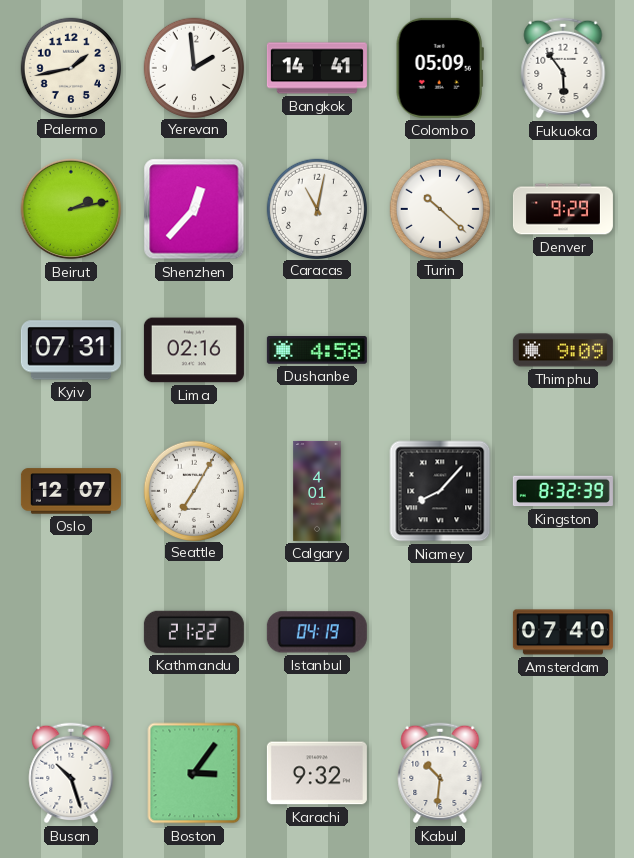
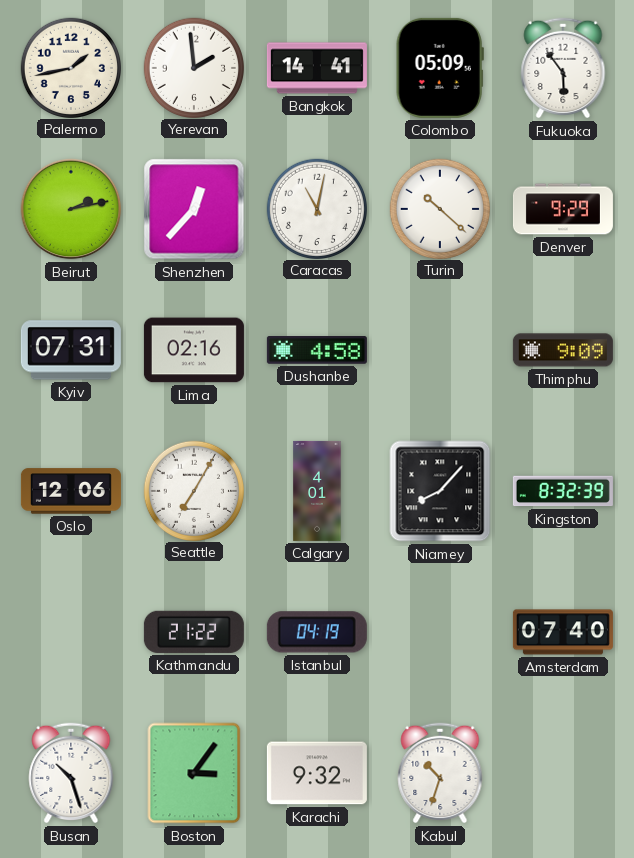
Oslo: 12:07 -> 12:06 (71, 491)
Kabul: 10:31 -> 10:33 (440, 773)
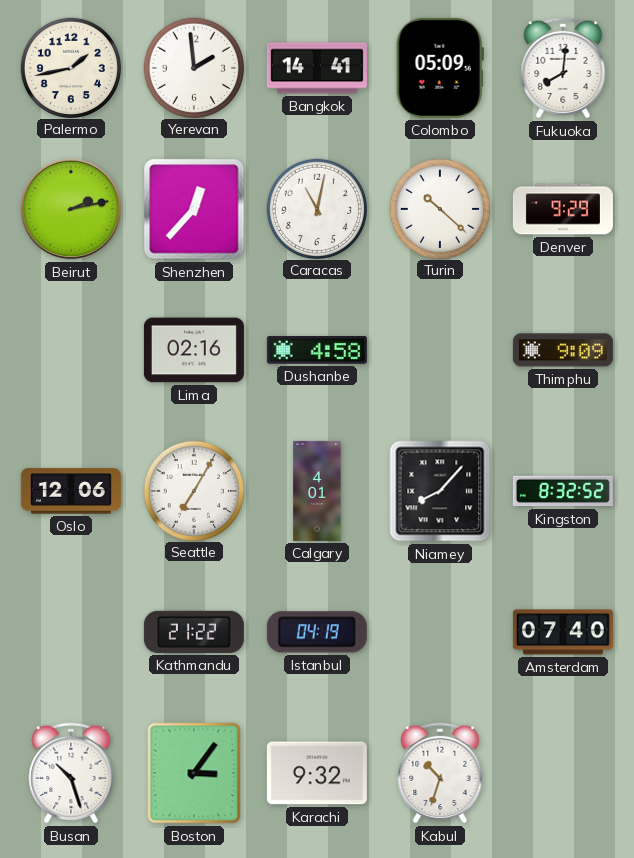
Fukuoka: 5:54 -> 8:01 (563, 68)
Kyiv: 07:31 -> none (71, 350)
Kingston: 8:32:39 -> 8:32:52 (563, 491)
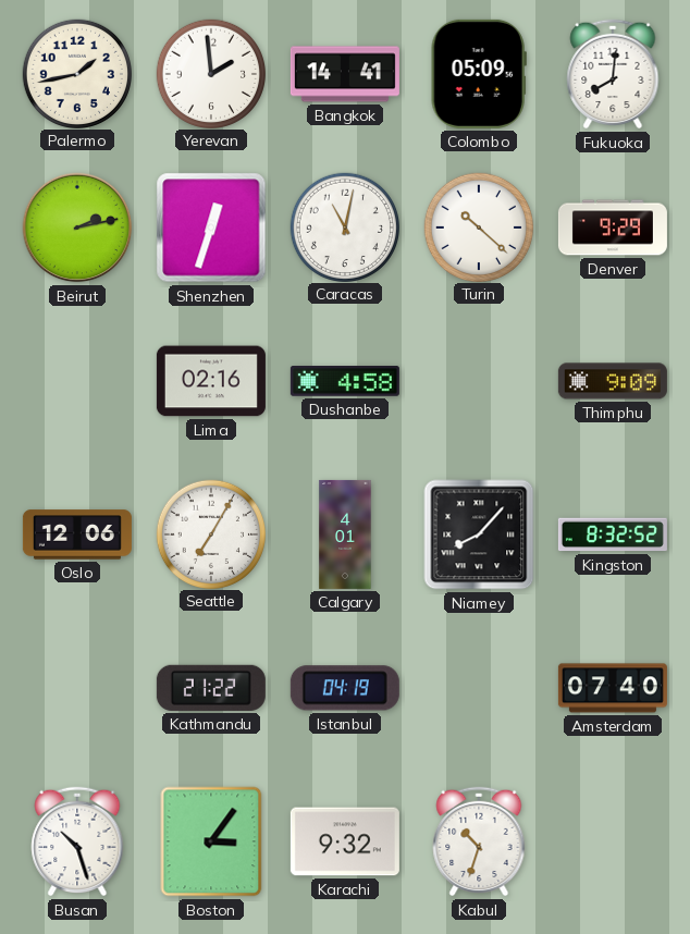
Shenzhen: 12:37 -> 12:33 (211, 228)
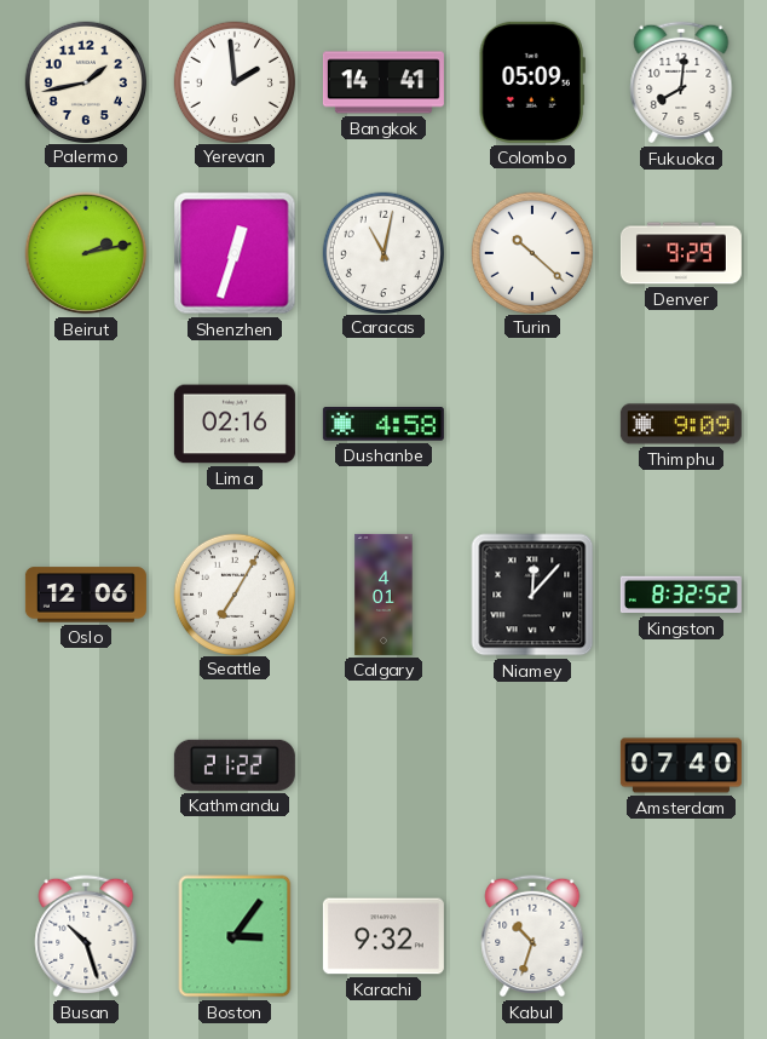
Niamey: 8:07 -> 12:07 (532, 595)
Istanbul: 04:19 -> none (345, 688)
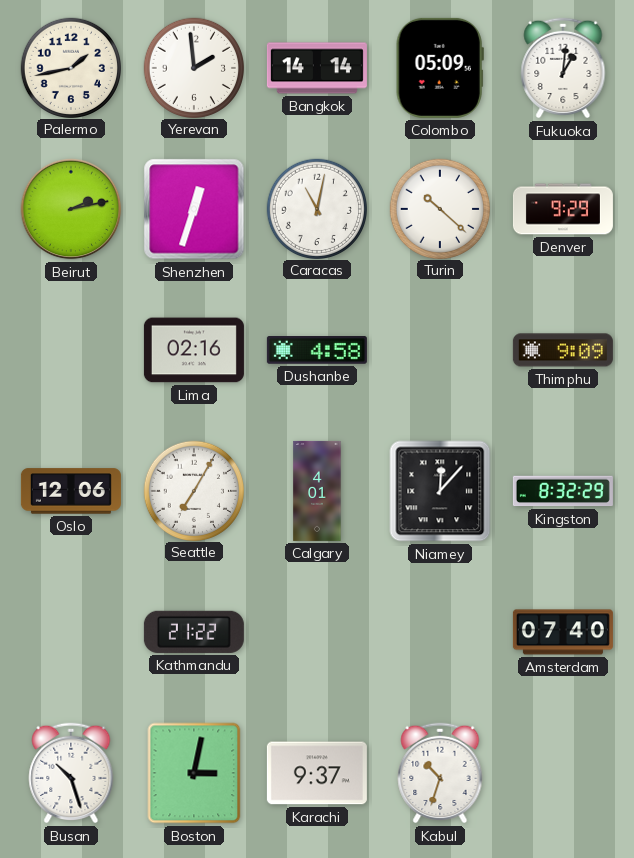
Bangkok: 14:41 -> 14:14 (317, 68)
Fukuoka: 8:01 -> 1:01 (563, 68)
Kingston: 8:32:52 -> 8:32:29 (563, 491)
Boston: 3:06 -> 3:02 (194, 773)
Karachi: 9:32 -> 9:37 (317, 773)
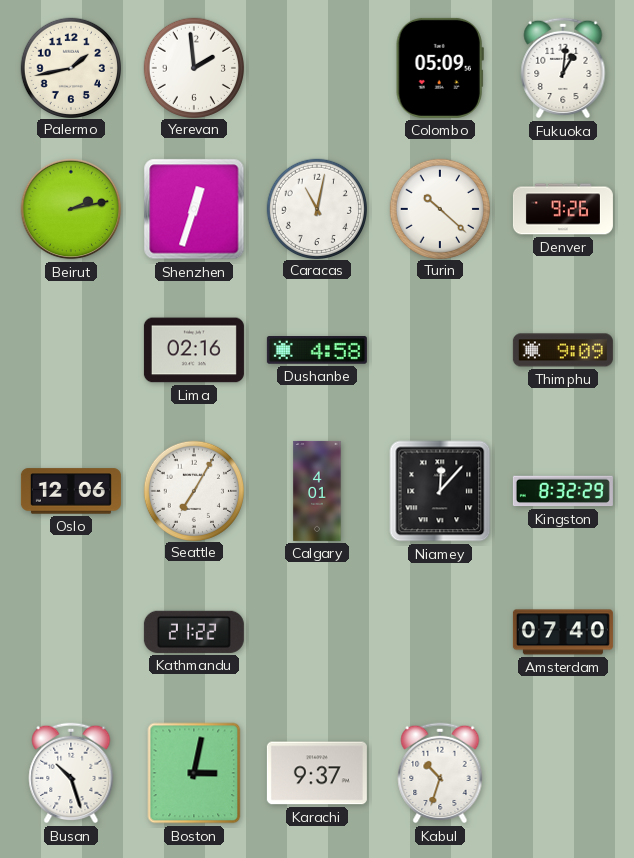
Bangkok: 14:14 -> none (317, 68)
Denver: 9:29 -> 9:26 (563, 209)
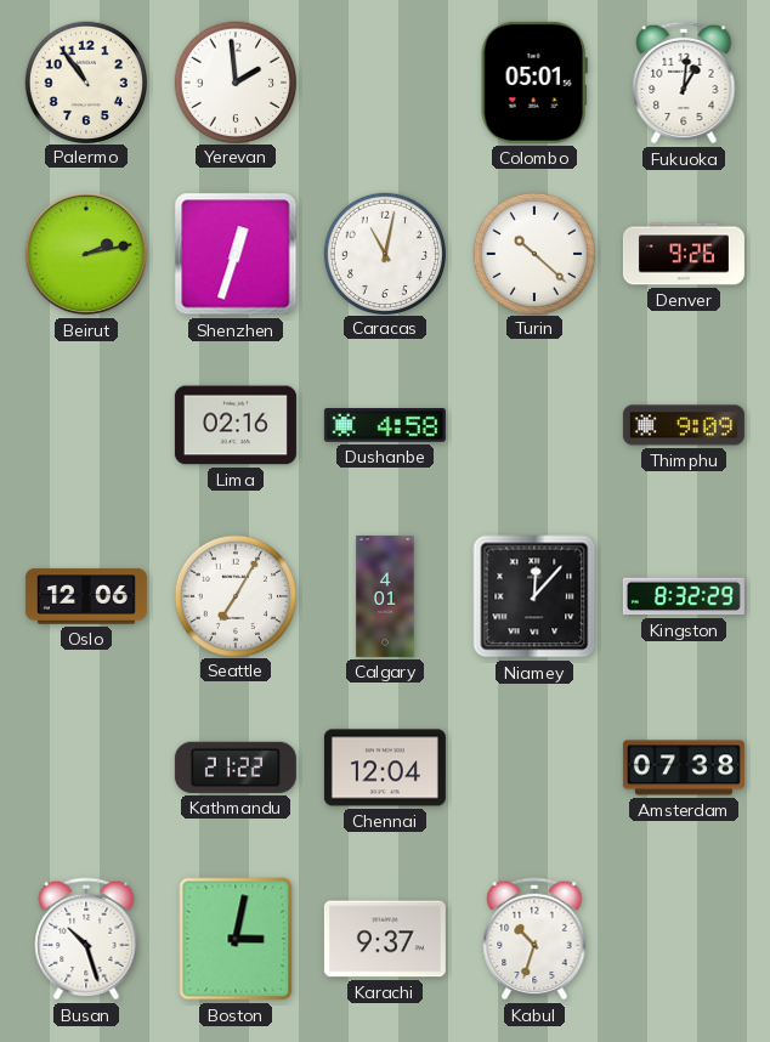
Palermo: 1:43 -> 10:54 (85, 81)
Colombo: 05:09 -> 05:01 (534, 83)
Chennai: none -> 12:04 (385, 768)
Amsterdam: 07:40 -> 07:38 (684, 768)
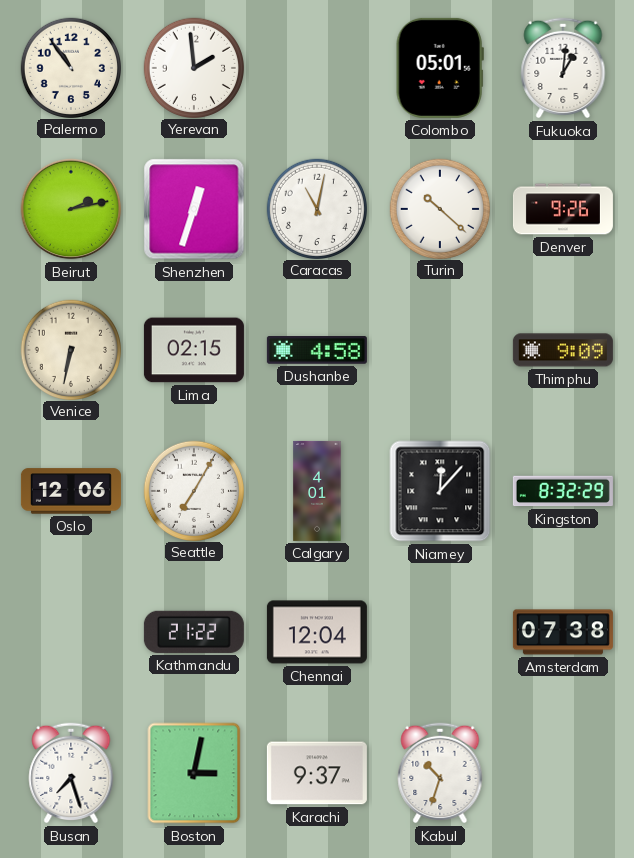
Venice: none -> 6:32 (70, 349)
Lima: 02:16 -> 02:15 (194, 350)
Busan: 10:27 -> 7:27 (71, 773)
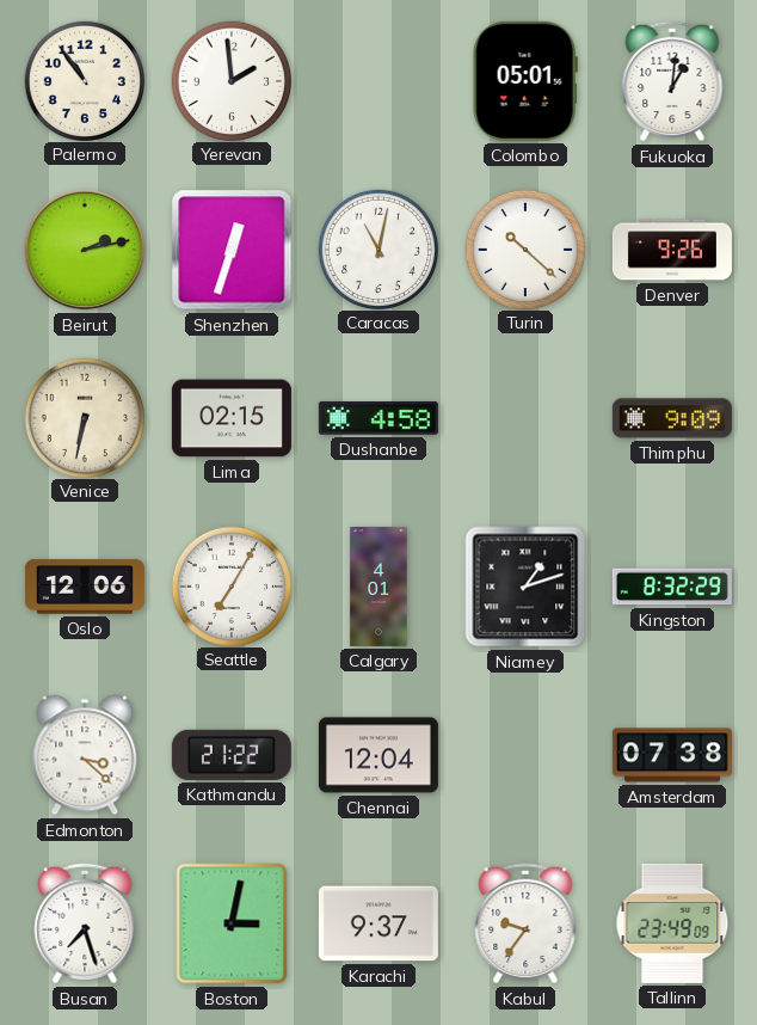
Niamey: 12:07 -> 1:12 (525, 587)
Edmonton: none -> 3:22 (85, 755)
Kabul: 10:33 -> 9:36 (525, 923)
Tallinn: none -> 23:49 (672, 923)
